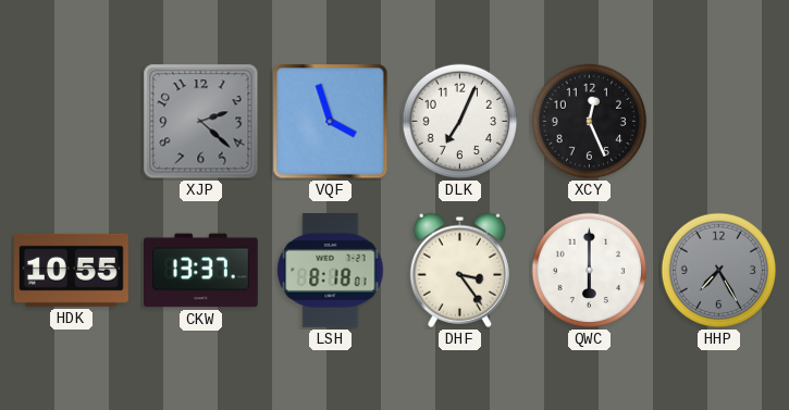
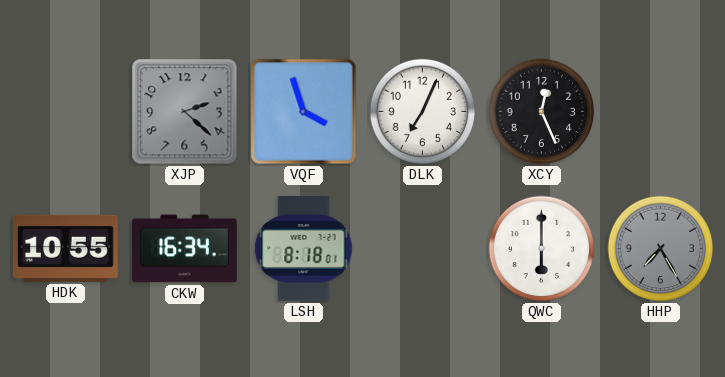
CKW: 13:37 -> 16:34 (185, 249)
DHF: 3:24 -> none (459, 270)
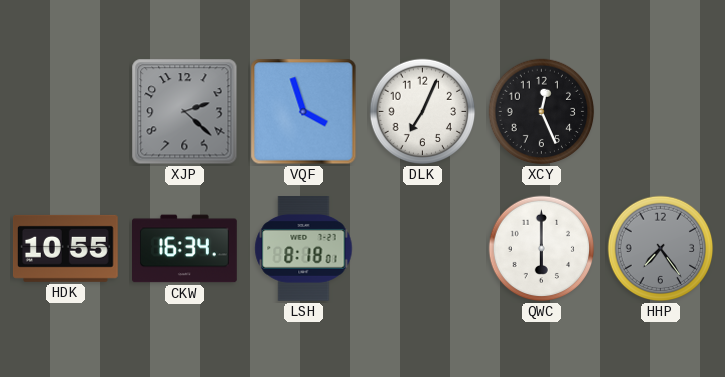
HHP: 7:25 -> 7:24 (661, 249)
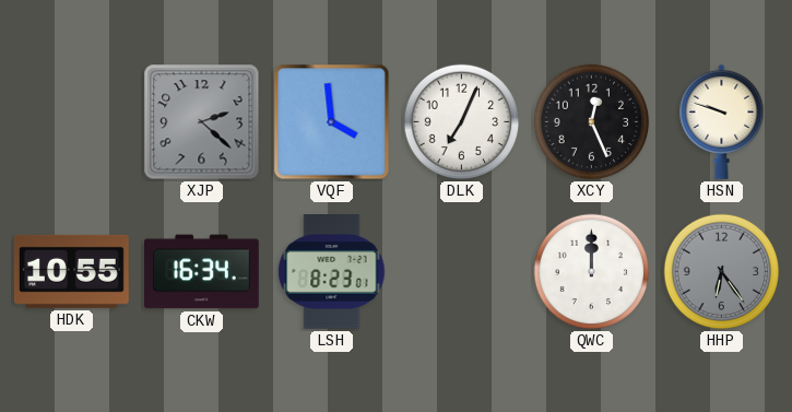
VQF: 3:57 -> 3:59 (332, 122)
HSN: none -> 9:48 (722, 121)
LSH: 8:18 -> 8:23 (332, 272)
QWC: 6:00 -> 12:00 (592, 272)
HHP: 7:24 -> 6:24 (722, 272)
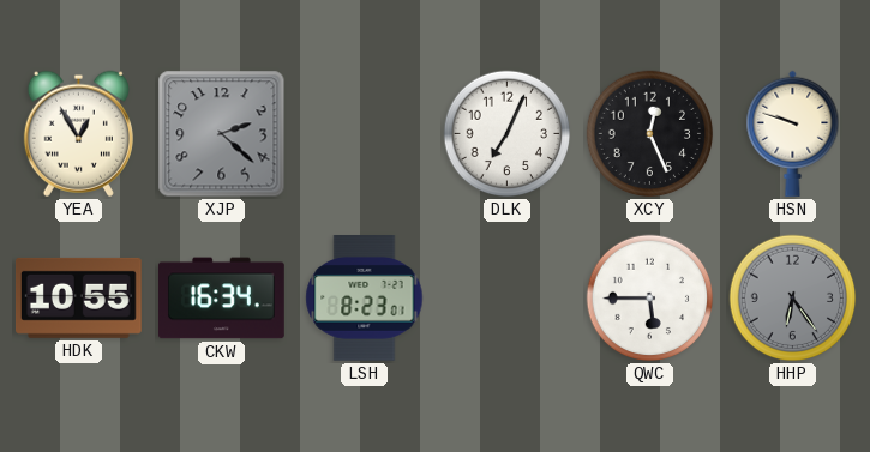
YEA: none -> 12:55 (78, 133)
VQF: 3:59 -> none (332, 122)
QWC: 12:00 -> 5:45 (650, 299)
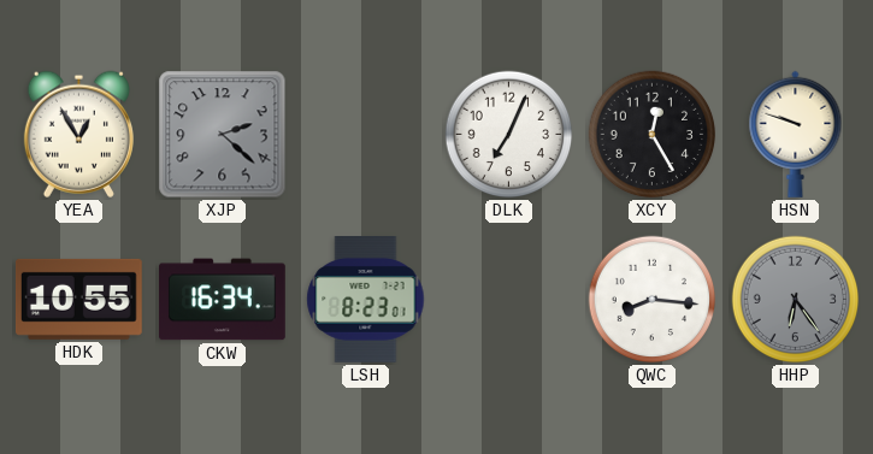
XCY: 12:26 -> 12:25 (653, 135)
QWC: 5:45 -> 8:16 (653, 300)
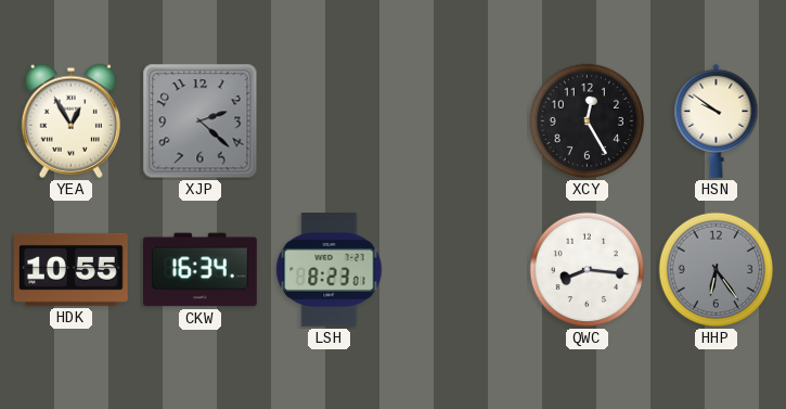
DLK: 7:04 -> none (509, 135)
HSN: 9:48 -> 9:51 (717, 120)
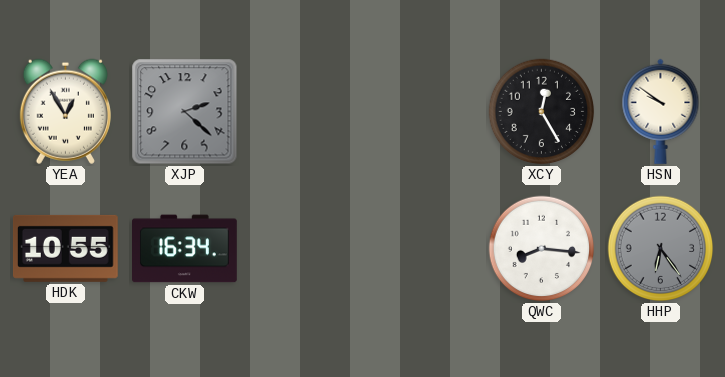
LSH: 8:23 -> none (330, 270)
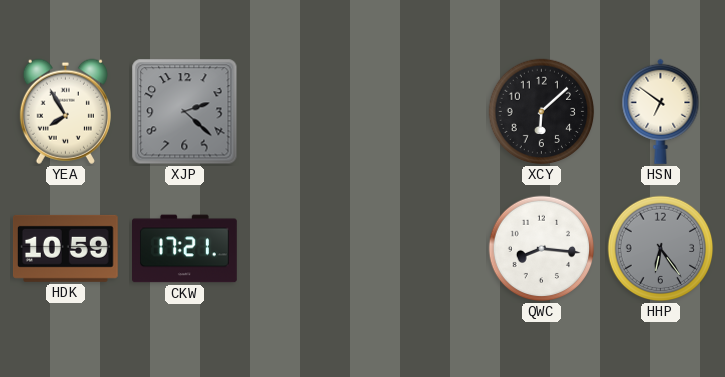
YEA: 12:55 -> 7:55 (65, 111)
XCY: 12:25 -> 6:08 (542, 112)
HSN: 9:51 -> 6:51 (661, 111)
HDK: 10:55 -> 10:59 (65, 248)
CKW: 16:34 -> 17:21 (185, 249)
